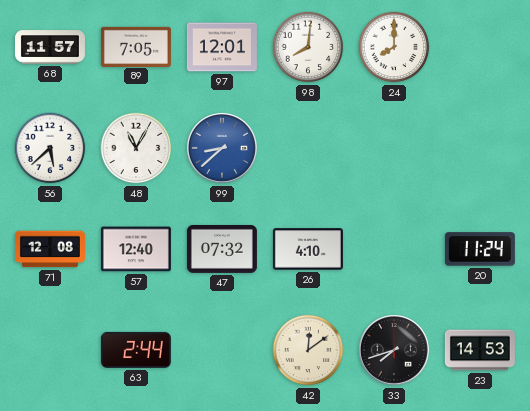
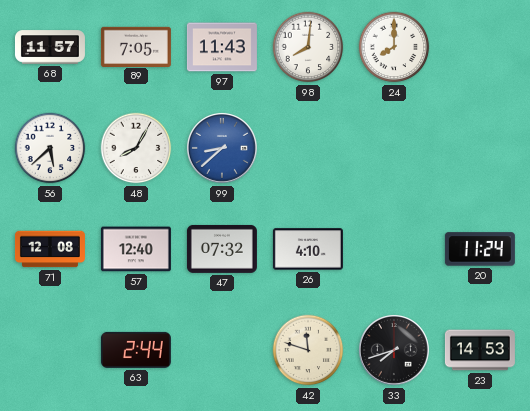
97: 12:01 -> 11:43 (222, 47)
48: 11:05 -> 8:05 (136, 148)
42: 12:09 -> 11:48 (308, 350)
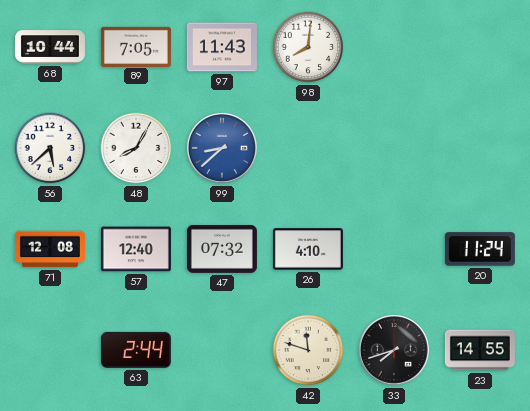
68: 11:57 -> 10:44 (50, 47)
24: 8:00 -> none (394, 47)
23: 14:53 -> 14:55 (480, 350)
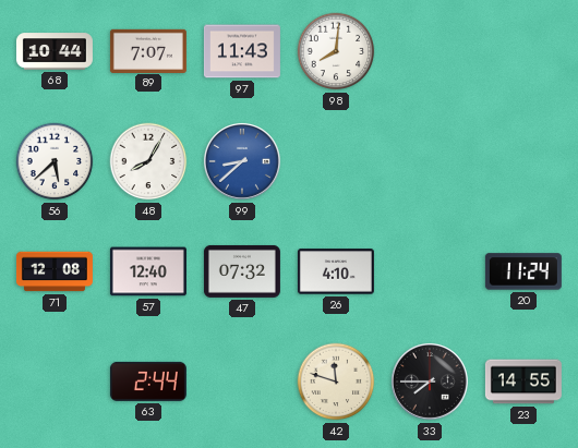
89: 7:05 -> 7:07 (148, 50)
33: 7:42 -> 7:45 (430, 382)
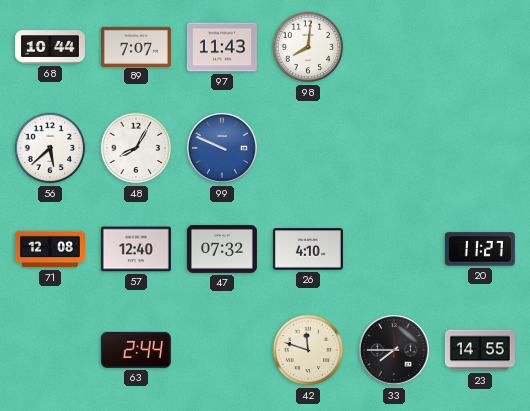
99: 8:38 -> 9:49 (222, 148)
20: 11:24 -> 11:27 (480, 249)
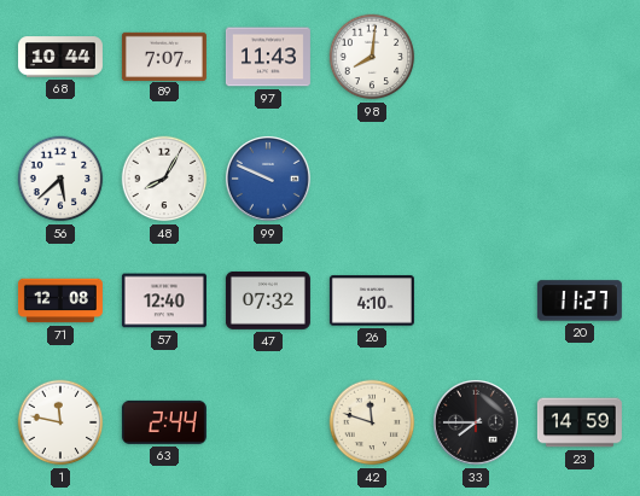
1: none -> 11:47 (60, 422)
23: 14:55 -> 14:59 (580, 422)
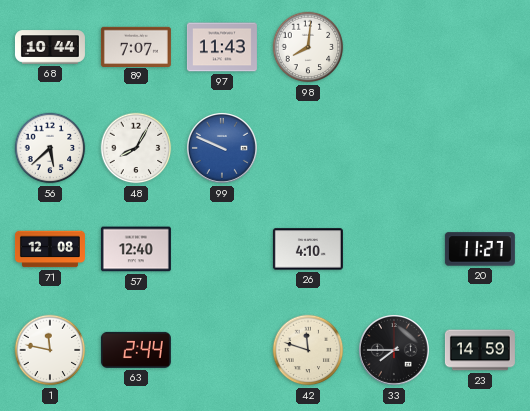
47: 07:32 -> none (268, 300)
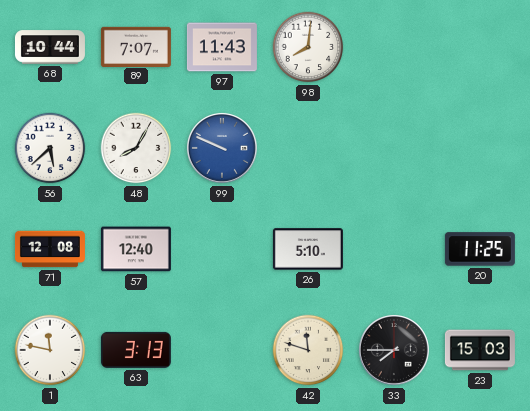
26: 4:10 -> 5:10 (308, 249)
20: 11:27 -> 11:25 (480, 249)
63: 2:44 -> 3:13 (136, 350)
23: 14:59 -> 15:03 (480, 350)
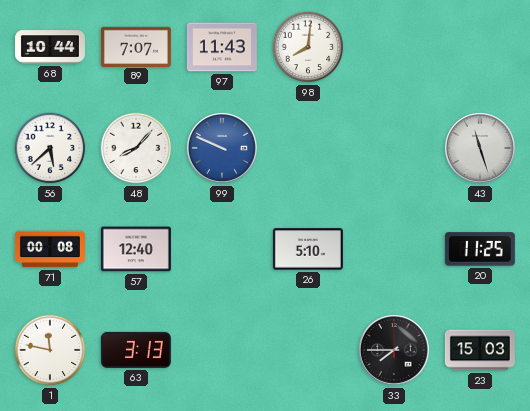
48: 8:05 -> 8:07 (136, 148)
43: none -> 11:27 (480, 148)
71: 12:08 -> 00:08 (50, 249)
42: 11:48 -> none (308, 350)
